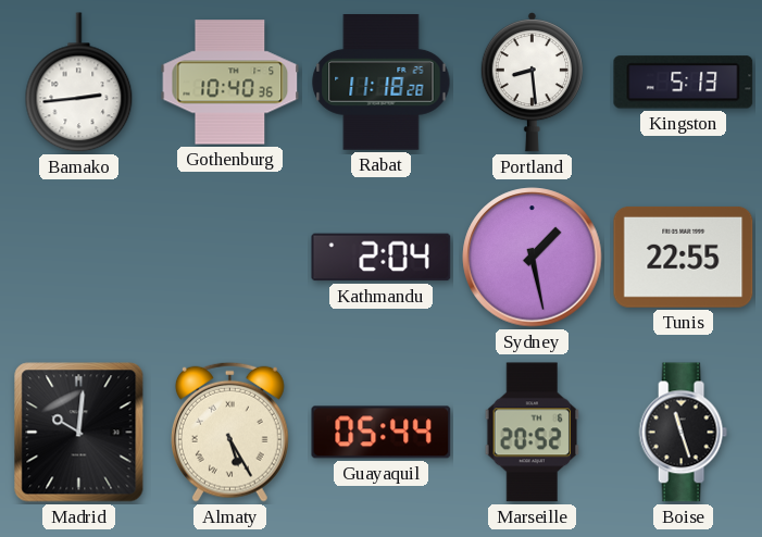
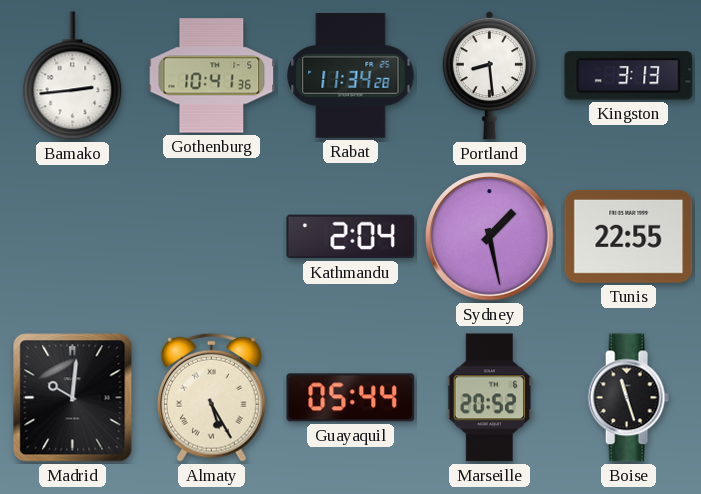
Gothenburg: 10:40 -> 10:41 (212, 76)
Rabat: 11:18 -> 11:34 (351, 76)
Kingston: 5:13 -> 3:13 (629, 76)
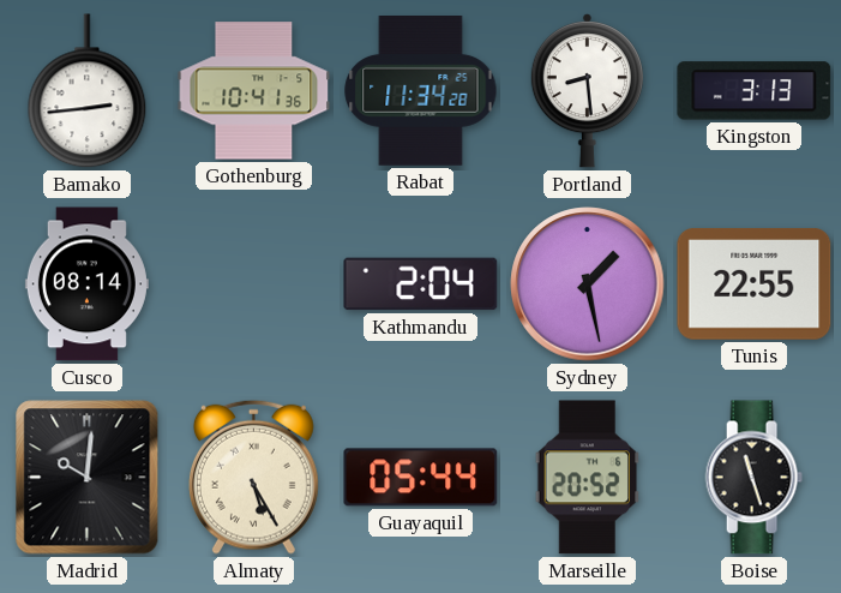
Cusco: none -> 08:14 (86, 284)
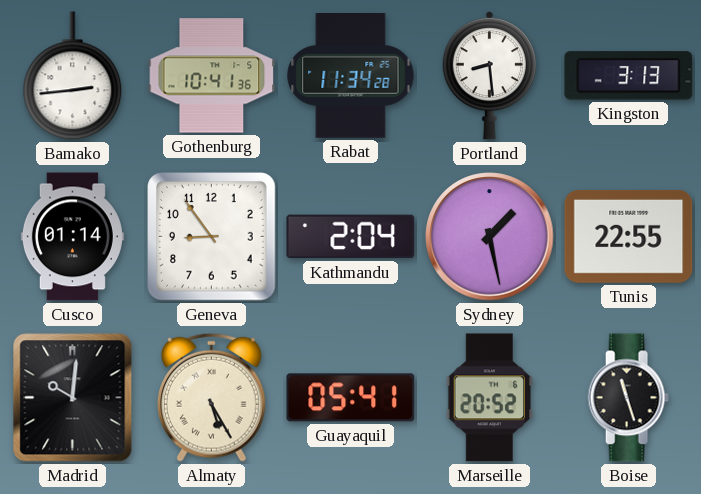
Cusco: 08:14 -> 01:14 (72, 237)
Geneva: none -> 8:54 (212, 237)
Guayaquil: 05:44 -> 05:41 (351, 398)
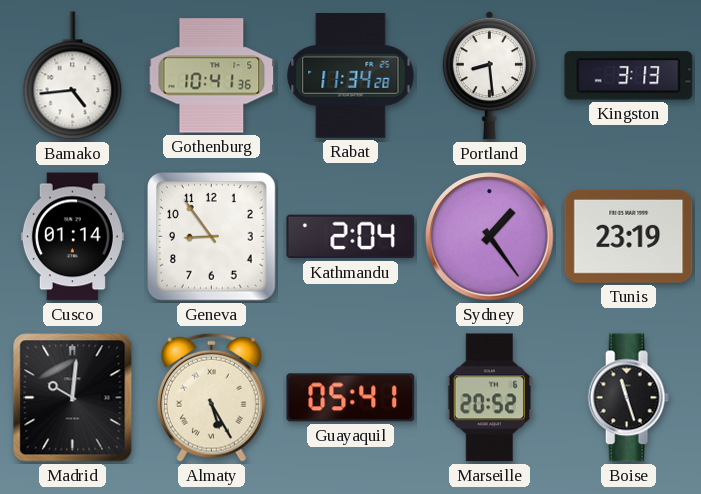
Bamako: 2:44 -> 4:44 (73, 76)
Sydney: 1:28 -> 1:24 (490, 237)
Tunis: 22:55 -> 23:19 (629, 237)
